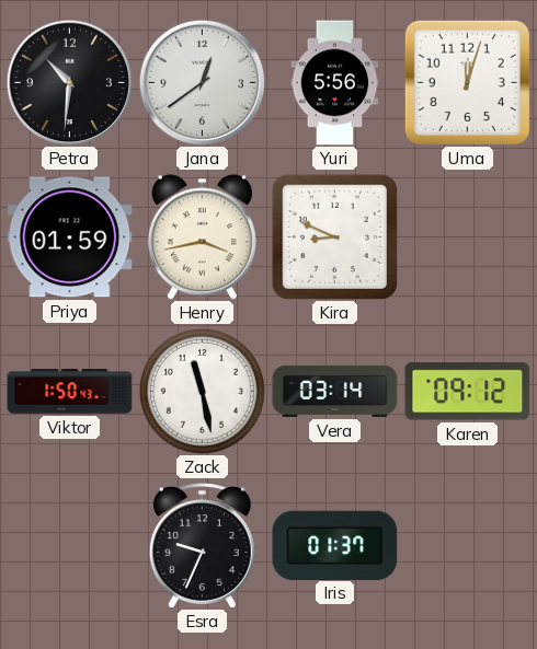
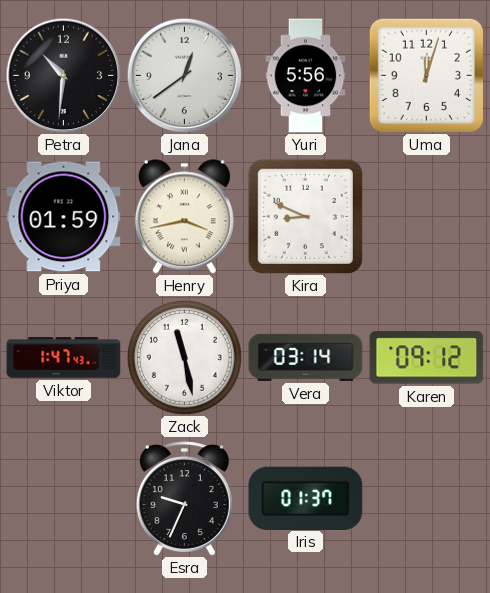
Viktor: 1:50 -> 1:47 (64, 358)
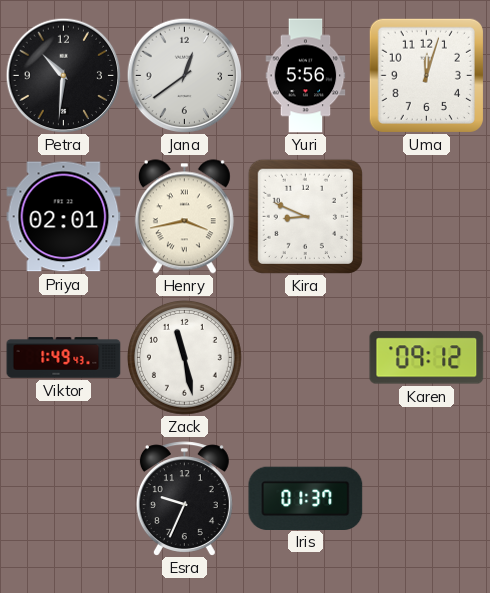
Priya: 01:59 -> 02:01 (64, 217)
Viktor: 1:47 -> 1:49 (64, 358)
Vera: 03:14 -> none (306, 357)
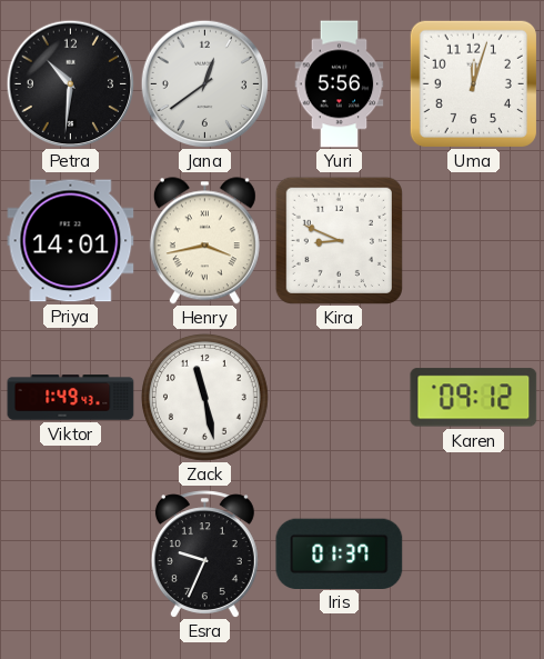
Priya: 02:01 -> 14:01 (71, 241)
